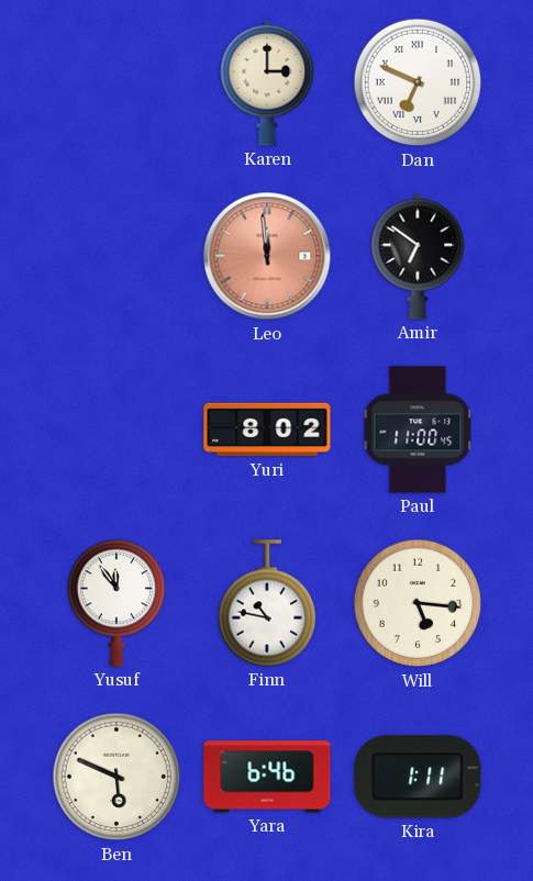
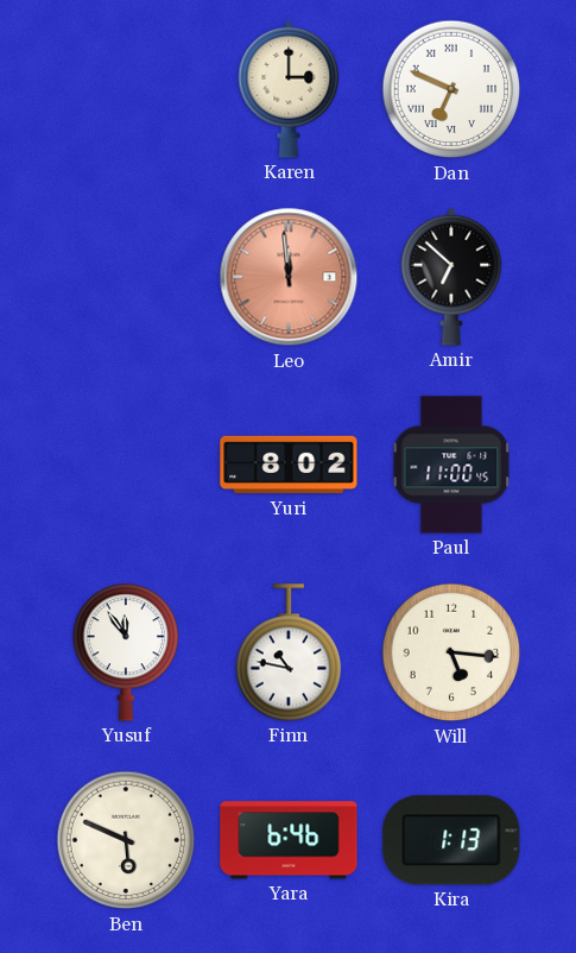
Amir: 6:51 -> 6:52 (451, 277)
Kira: 1:11 -> 1:13 (451, 840)
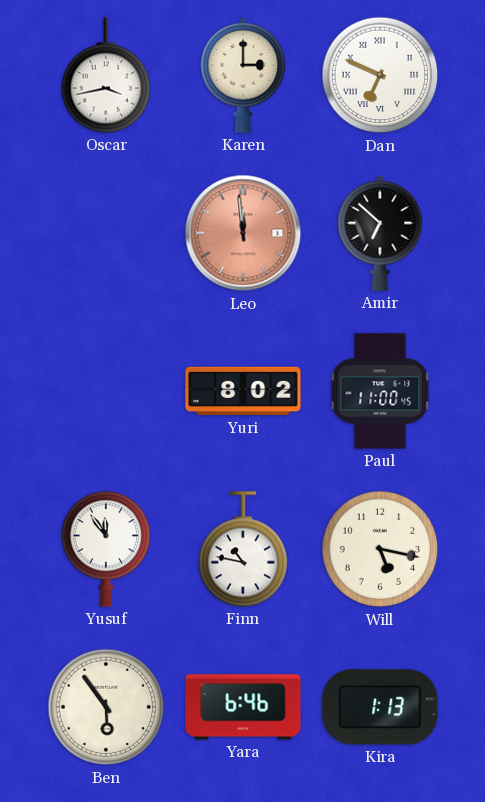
Oscar: none -> 3:43 (106, 75)
Will: 5:16 -> 5:17 (380, 549)
Ben: 5:49 -> 5:54 (106, 707)
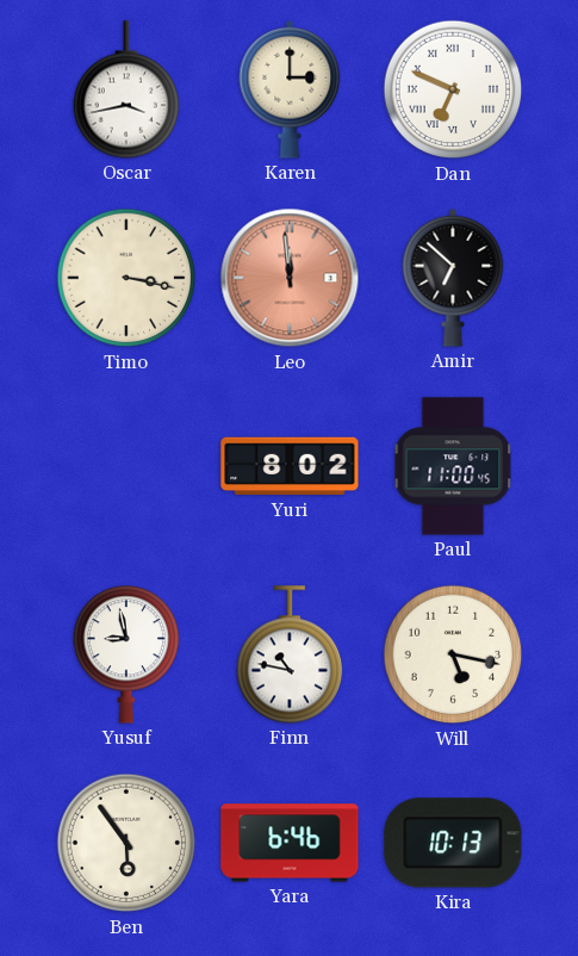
Timo: none -> 3:17 (126, 278)
Yusuf: 11:54 -> 8:58 (126, 654)
Kira: 1:13 -> 10:13 (453, 843)
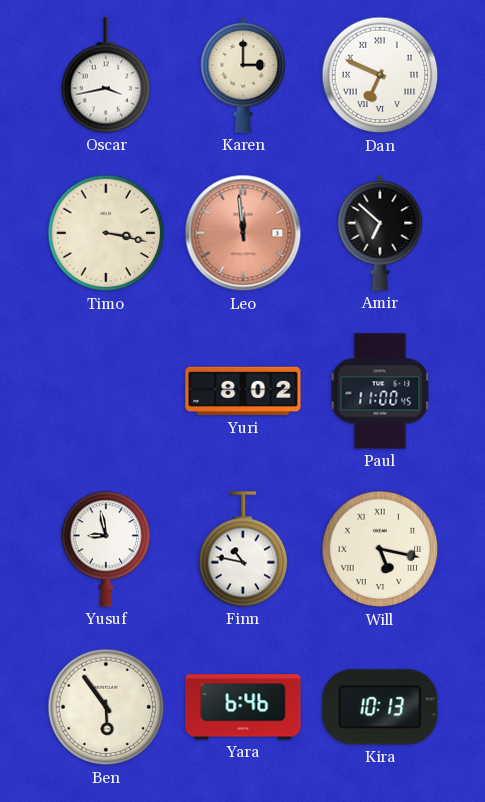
Will numerals: Arabic -> Roman (380, 549)
